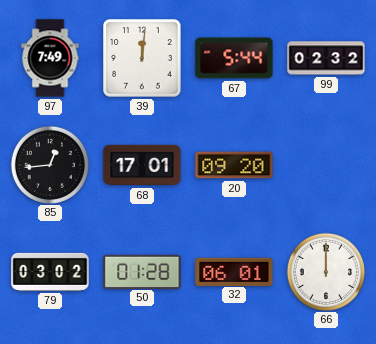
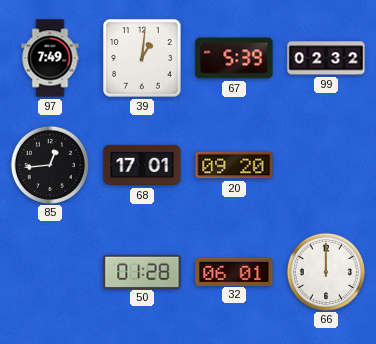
39: 12:01 -> 1:01 (142, 58)
67: 5:44 -> 5:39 (234, 58)
79: 03:02 -> none (50, 272)
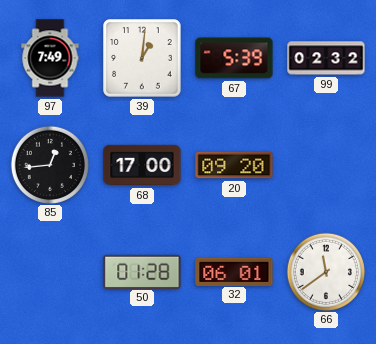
68: 17:01 -> 17:00 (142, 165)
66: 12:00 -> 11:39 (325, 271)
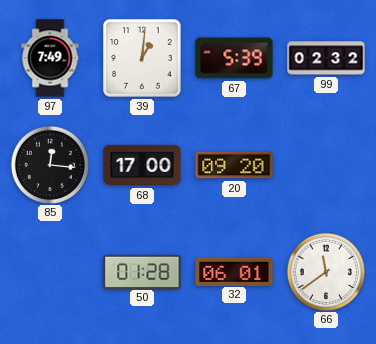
85: 12:44 -> 12:16 (49, 164)
